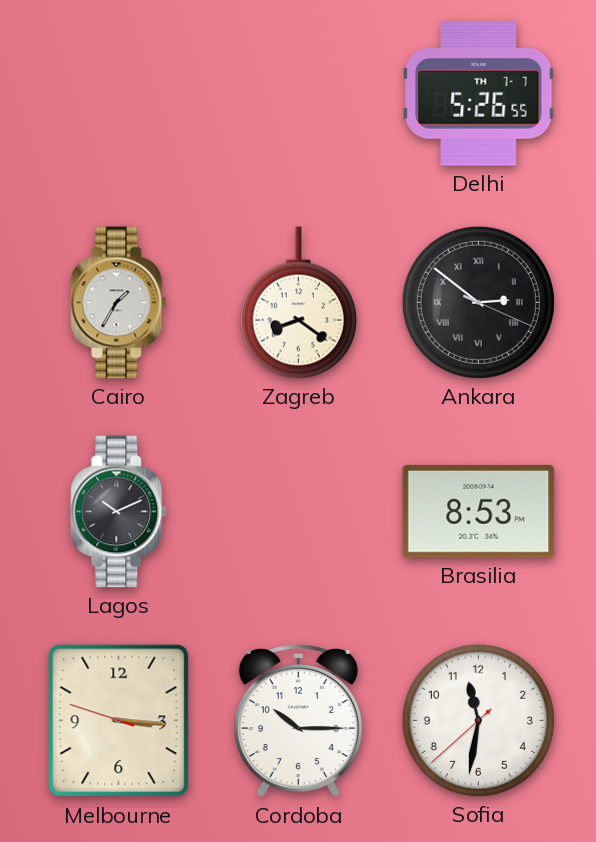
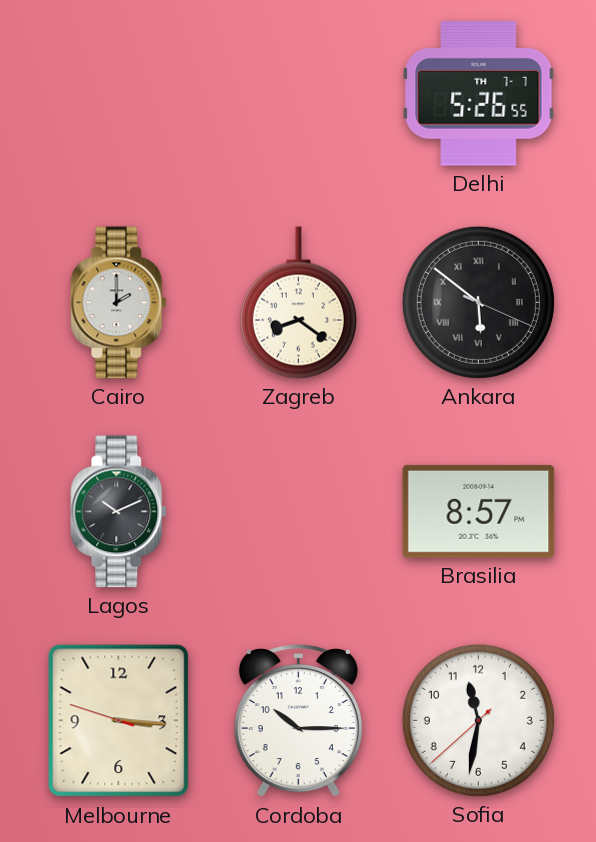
Cairo: 1:35 -> 2:00 (119, 303)
Ankara: 2:51 -> 5:51 (478, 302)
Brasilia: 8:53 -> 8:57 (479, 511)
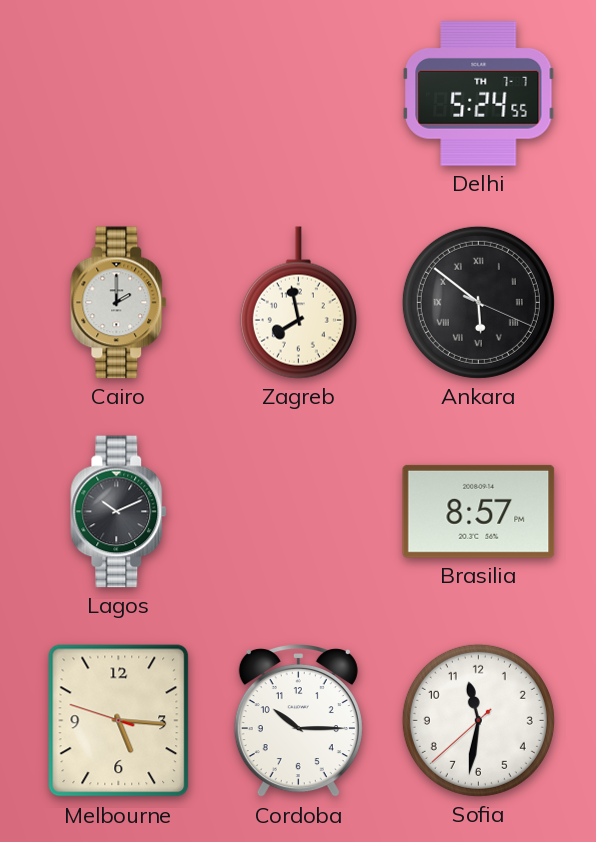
Delhi: 5:26 -> 5:24 (479, 94)
Zagreb: 8:21 -> 7:58 (298, 303)
Melbourne: 3:15 -> 5:15 (119, 721)
